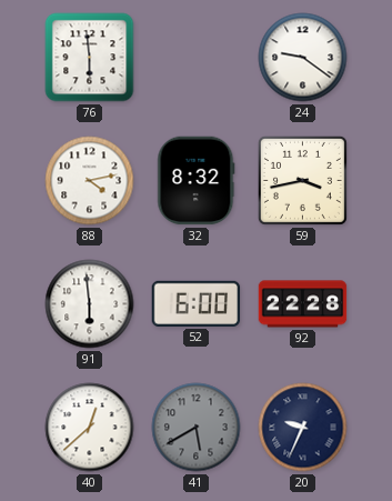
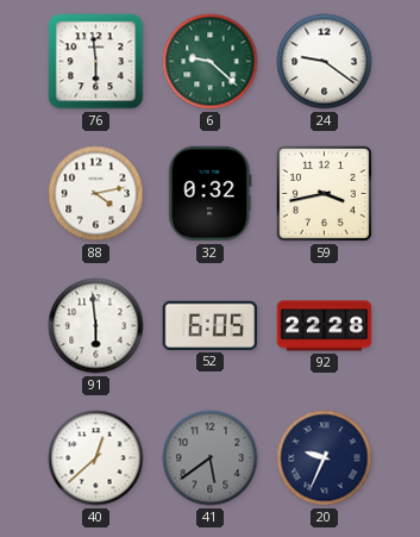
6: none -> 9:22 (211, 62)
32: 8:32 -> 0:32 (211, 194)
52: 6:00 -> 6:05 (211, 325)
41: 5:40 -> 5:39 (211, 458)
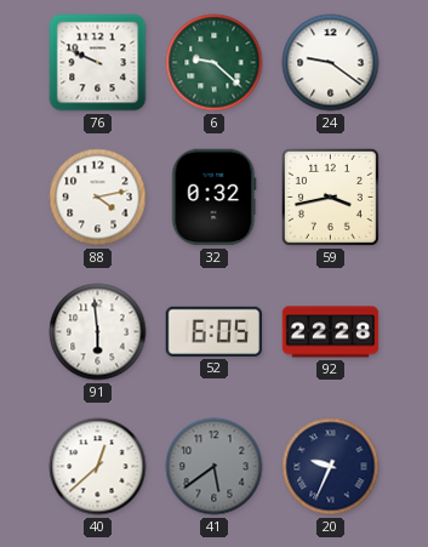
76: 5:59 -> 9:49 (98, 63)
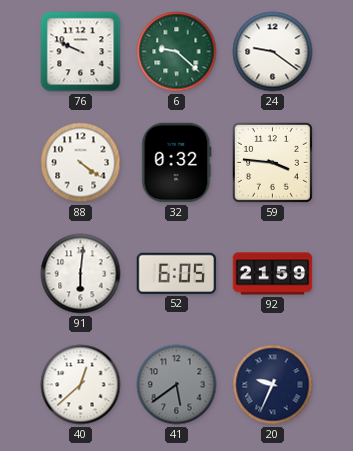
88: 4:13 -> 4:21 (81, 163)
59: 3:43 -> 3:46 (272, 162)
91: 5:59 -> 6:01 (81, 274)
92: 22:28 -> 21:59 (273, 274)
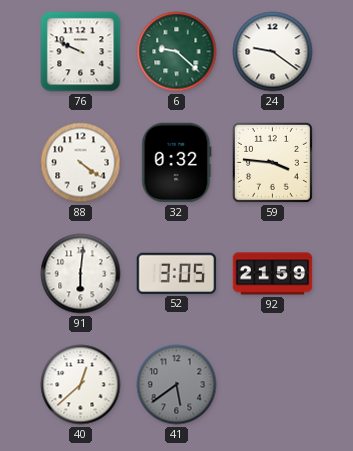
52: 6:05 -> 3:05 (177, 273)
20: 9:34 -> none (273, 385)
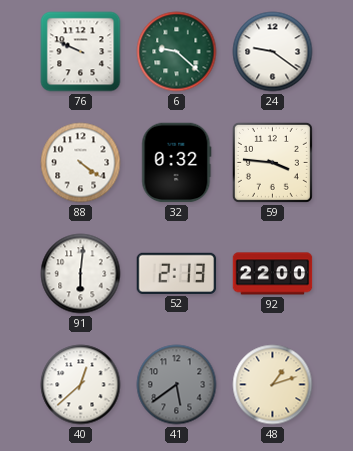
52: 3:05 -> 2:13 (177, 273)
92: 21:59 -> 22:00 (273, 274)
48: none -> 1:12 (273, 385)
